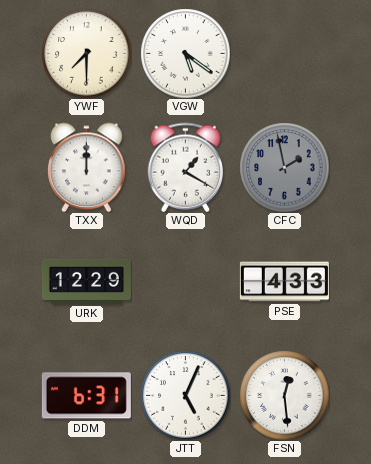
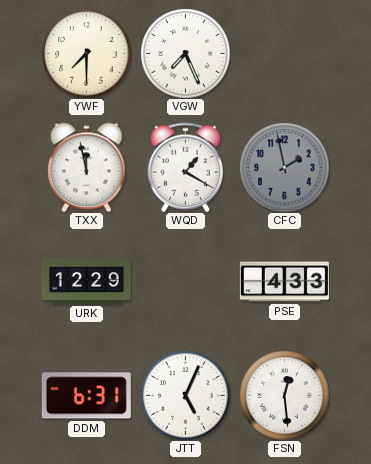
VGW: 5:21 -> 7:26 (185, 53)
TXX: 12:00 -> 11:58 (87, 167)
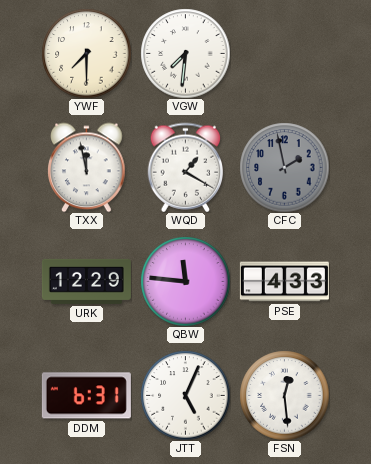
VGW: 7:26 -> 7:31 (185, 53)
QBW: none -> 11:46 (185, 281)
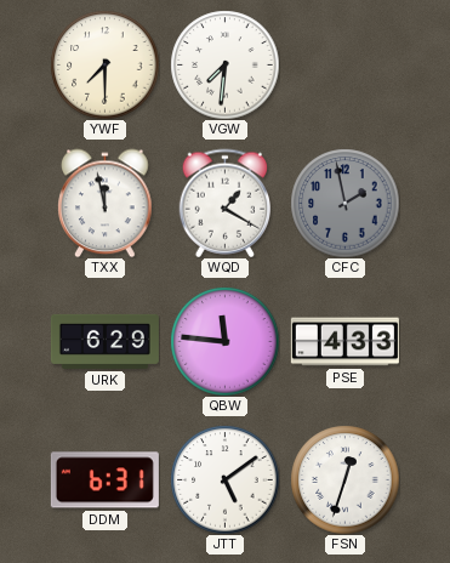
URK: 12:29 -> 6:29 (104, 341)
JTT: 5:04 -> 5:09 (224, 479)
FSN: 12:29 -> 12:33 (344, 479)
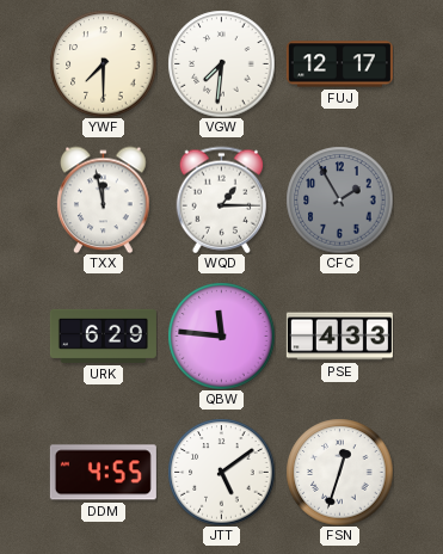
FUJ: none -> 12:17 (339, 64)
WQD: 1:20 -> 1:15 (222, 199)
CFC: 1:58 -> 1:55 (339, 199)
DDM: 6:31 -> 4:55 (103, 473)
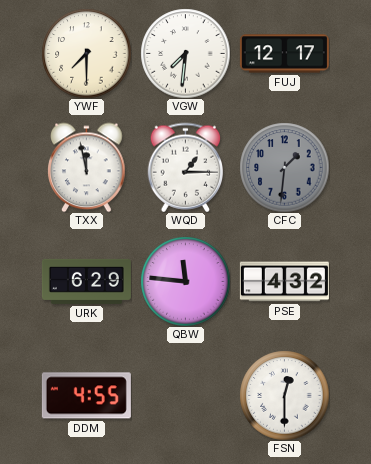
CFC: 1:55 -> 1:31 (284, 167)
PSE: 4:33 -> 4:32 (284, 282)
JTT: 5:09 -> none (221, 472)
FSN: 12:33 -> 12:30 (284, 395)
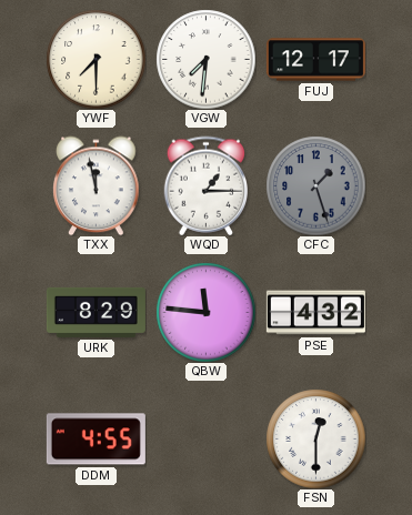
CFC: 1:31 -> 1:27 (315, 185)
URK: 6:29 -> 8:29 (96, 312)
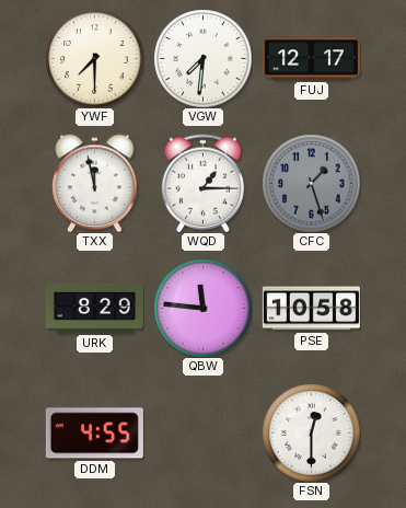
PSE: 4:32 -> 10:58 (311, 309)
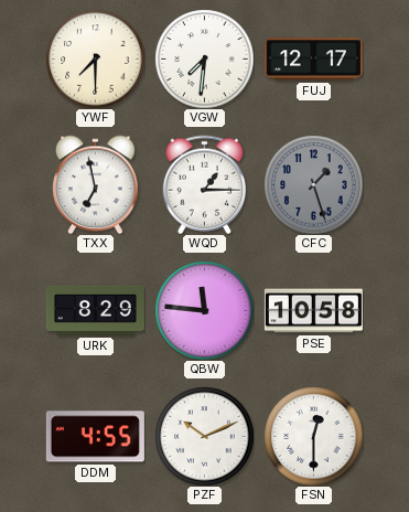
TXX: 11:58 -> 6:58 (96, 184)
PZF: none -> 10:11 (204, 436)
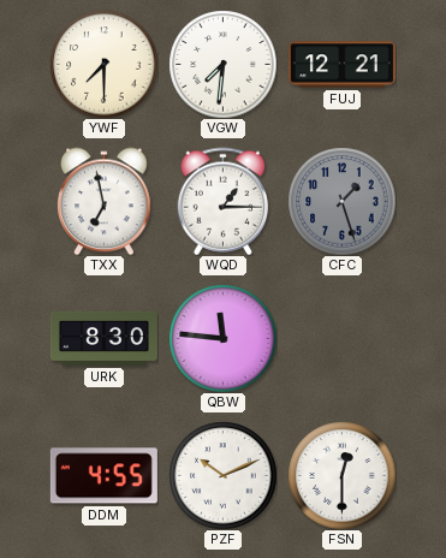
FUJ: 12:17 -> 12:21 (341, 65)
URK: 8:29 -> 8:30 (103, 338)
PSE: 10:58 -> none (313, 311)
